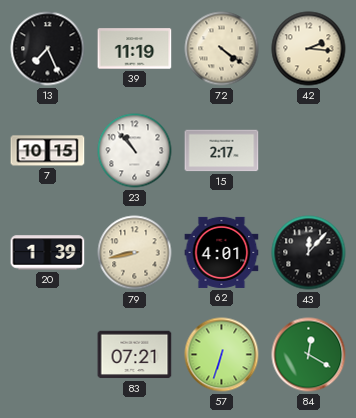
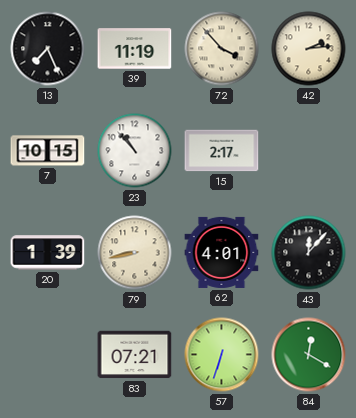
72: 4:21 -> 3:53 (222, 49)
42: 2:16 -> 2:14 (309, 49)
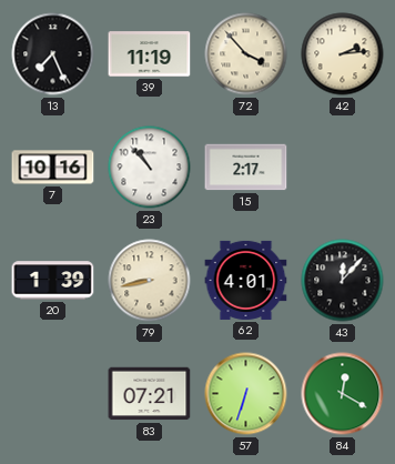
7: 10:15 -> 10:16 (53, 168)
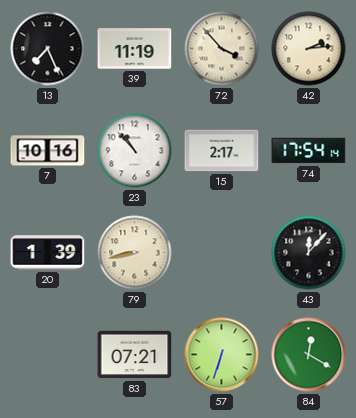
74: none -> 17:54 (309, 151)
62: 4:01 -> none (246, 280)
